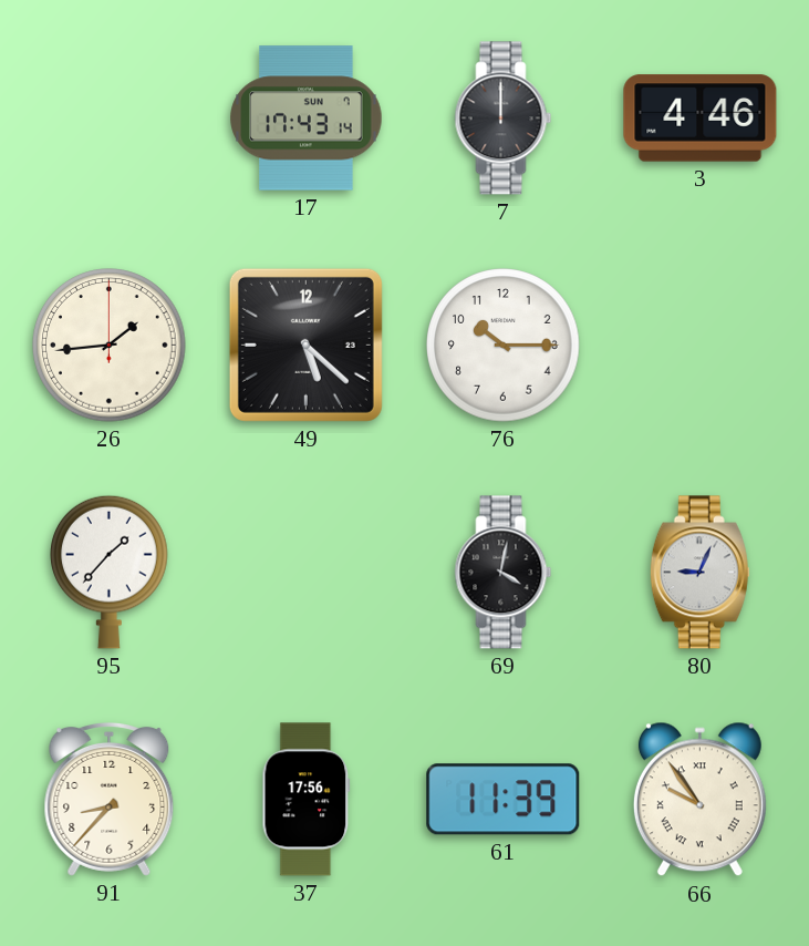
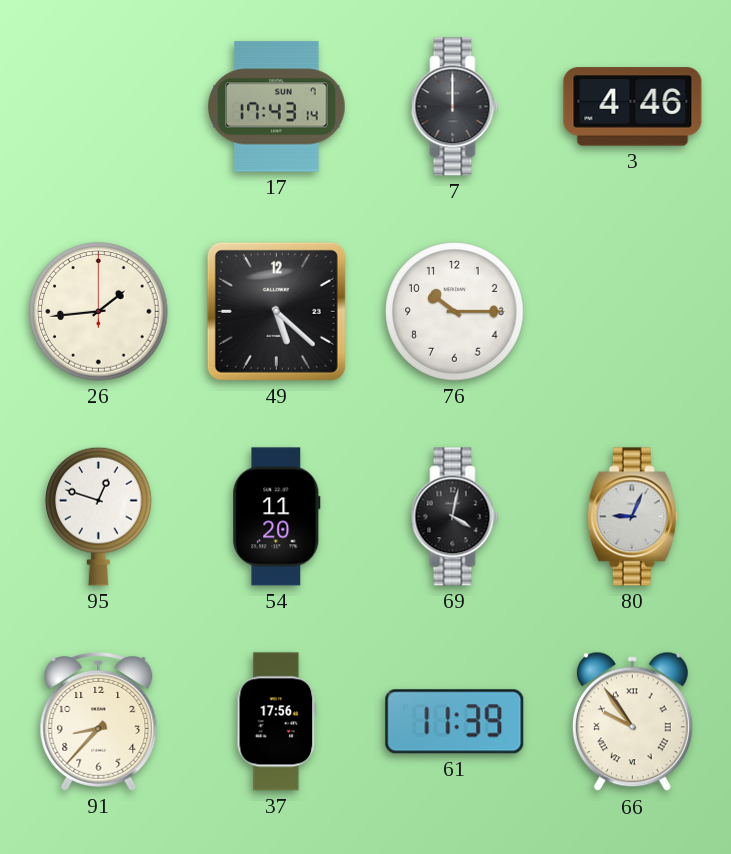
95: 1:37 -> 12:48 (99, 516)
54: none -> 11:20 (277, 517)
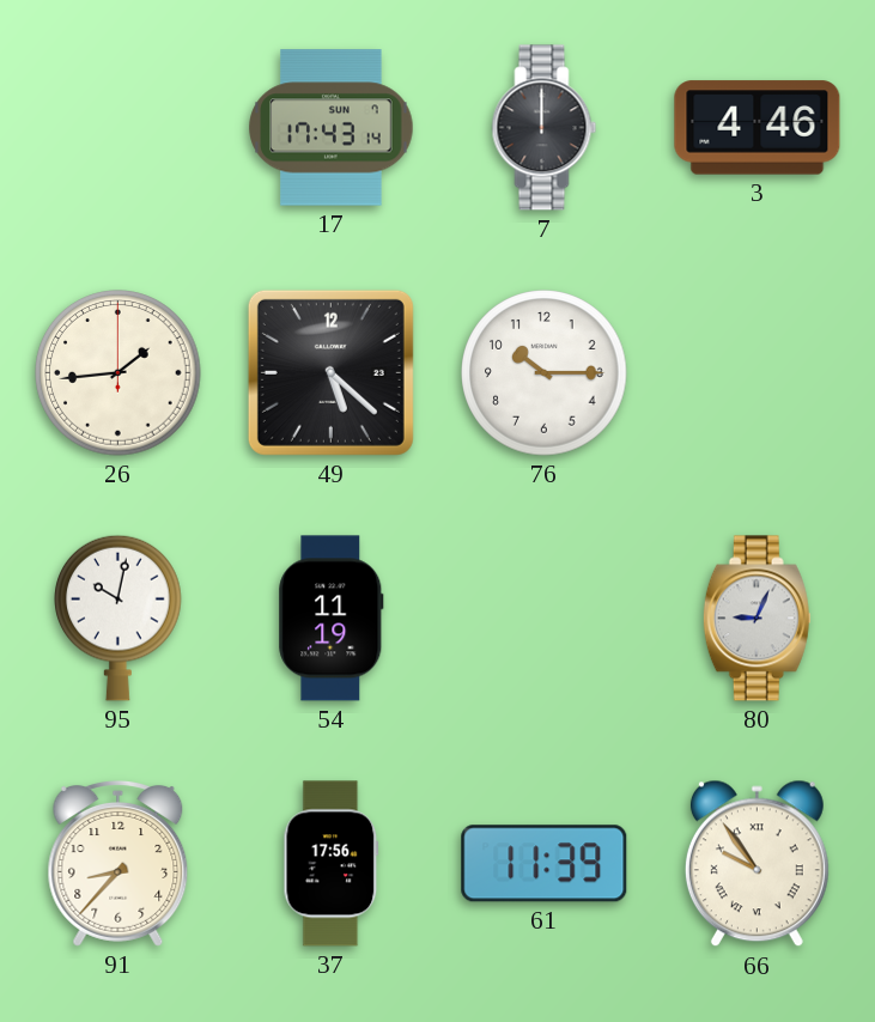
95: 12:48 -> 10:02 (119, 618)
54: 11:20 -> 11:19 (332, 619)
69: 4:02 -> none (455, 517)
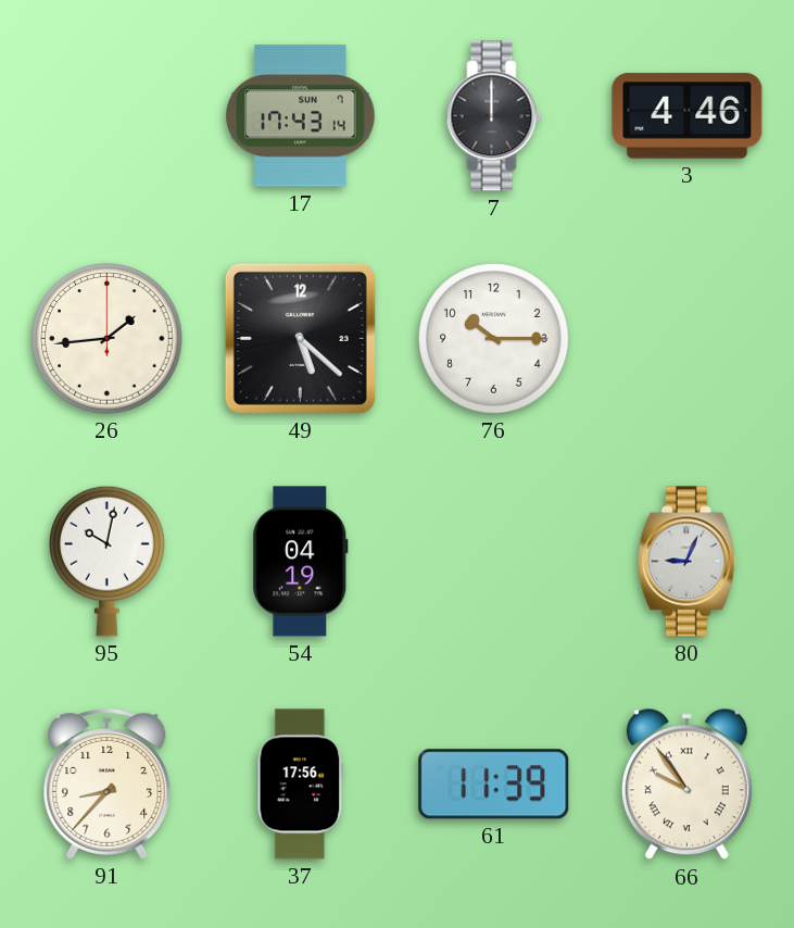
54: 11:19 -> 04:19 (301, 562)
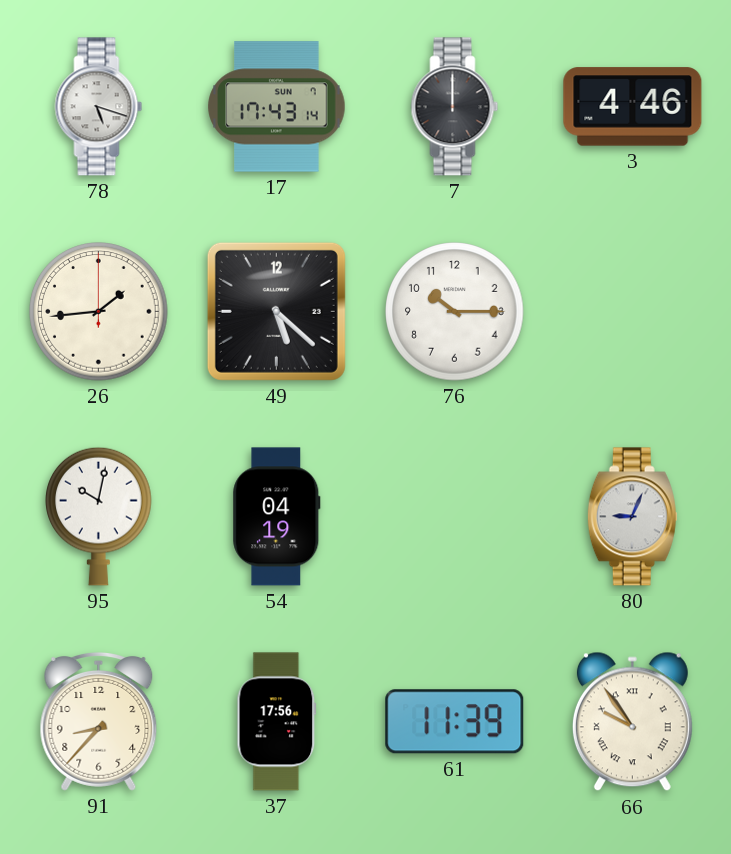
78: none -> 5:18 (99, 107)
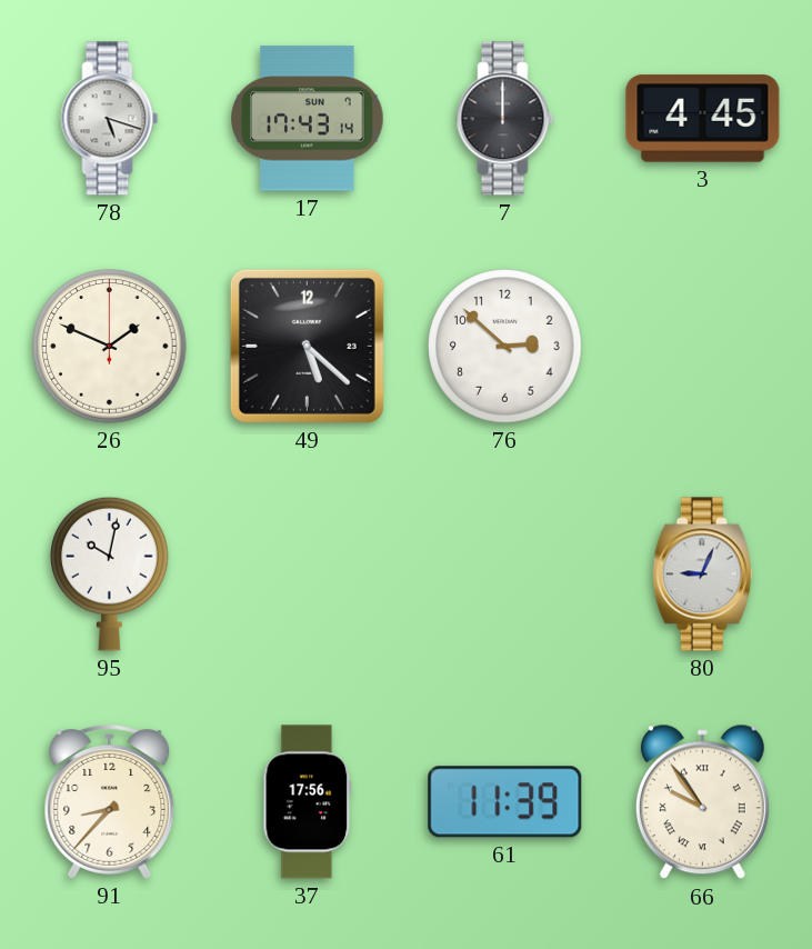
3: 4:46 -> 4:45 (703, 119)
26: 1:44 -> 1:49 (110, 347)
76: 10:15 -> 2:52 (505, 347)
54: 04:19 -> none (277, 517)
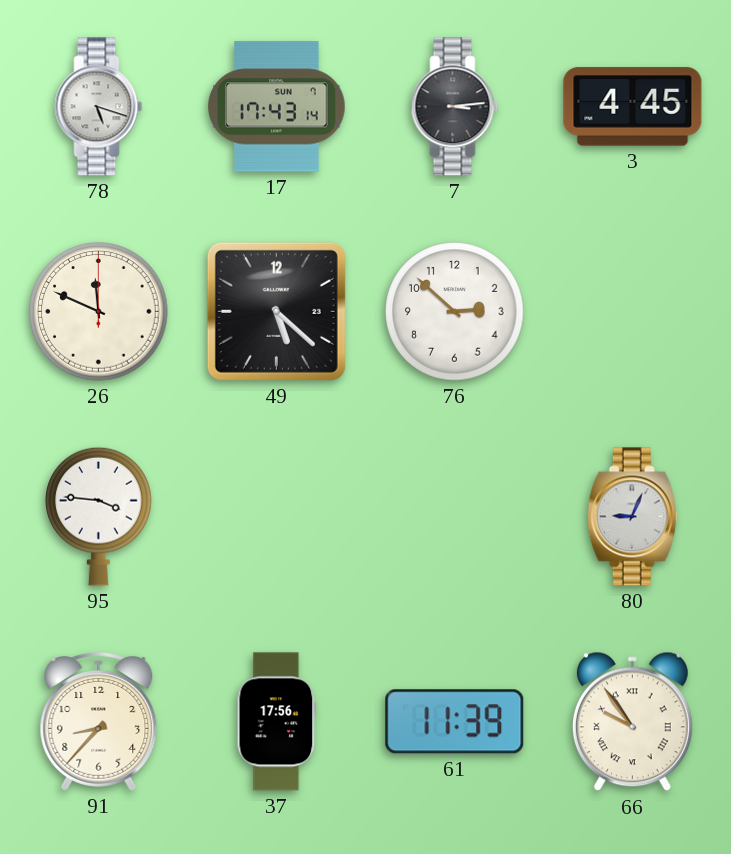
7: 12:00 -> 3:14 (455, 107)
26: 1:49 -> 11:49 (99, 312)
95: 10:02 -> 3:46 (99, 516)
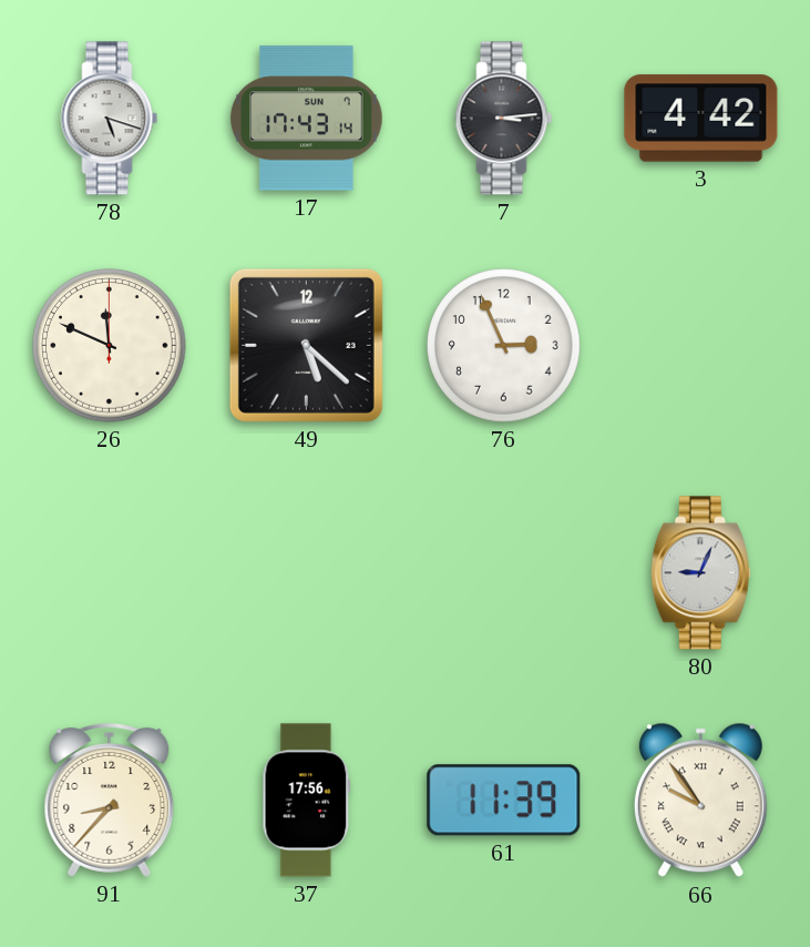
3: 4:45 -> 4:42 (701, 119)
76: 2:52 -> 2:56 (504, 346)
95: 3:46 -> none (99, 516)
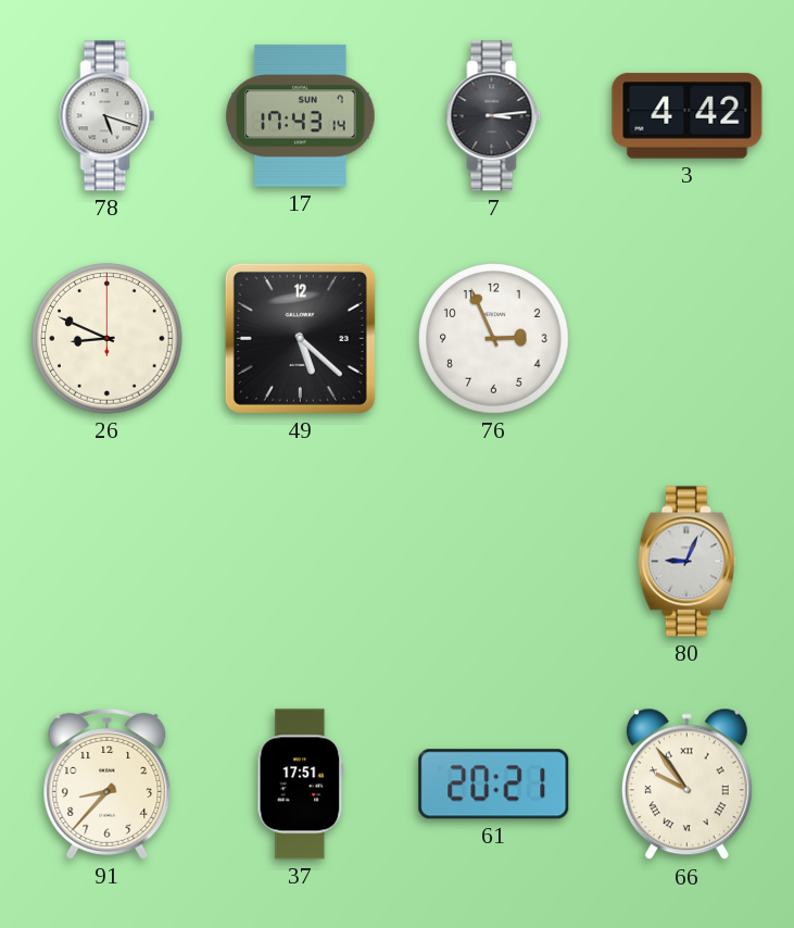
26: 11:49 -> 8:49 (108, 339)
37: 17:56 -> 17:51 (301, 785)
61: 11:39 -> 20:21 (494, 785)
